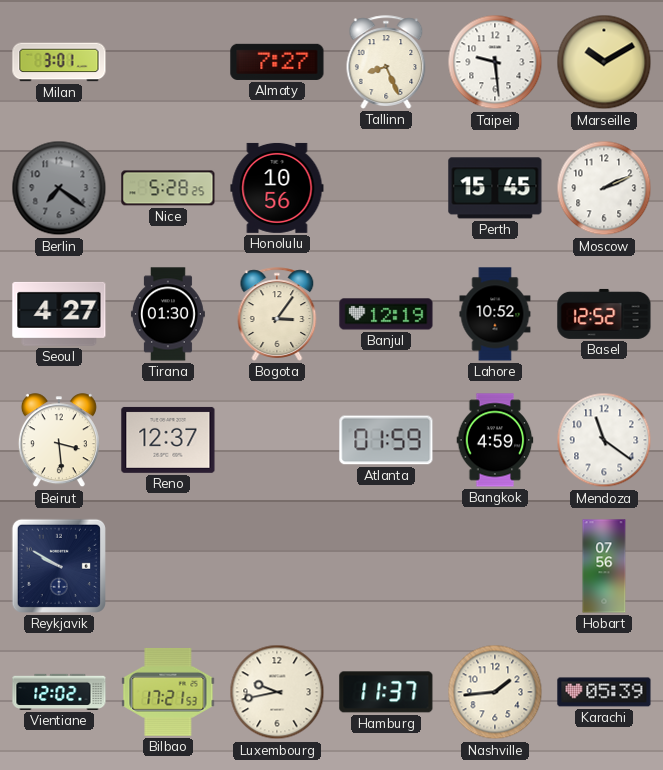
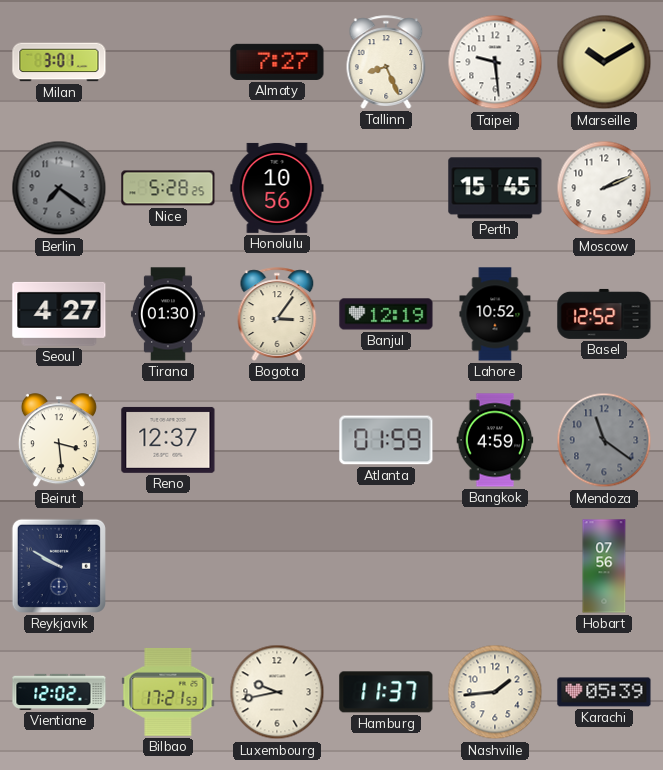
Mendoza dial: white -> grey (604, 440)
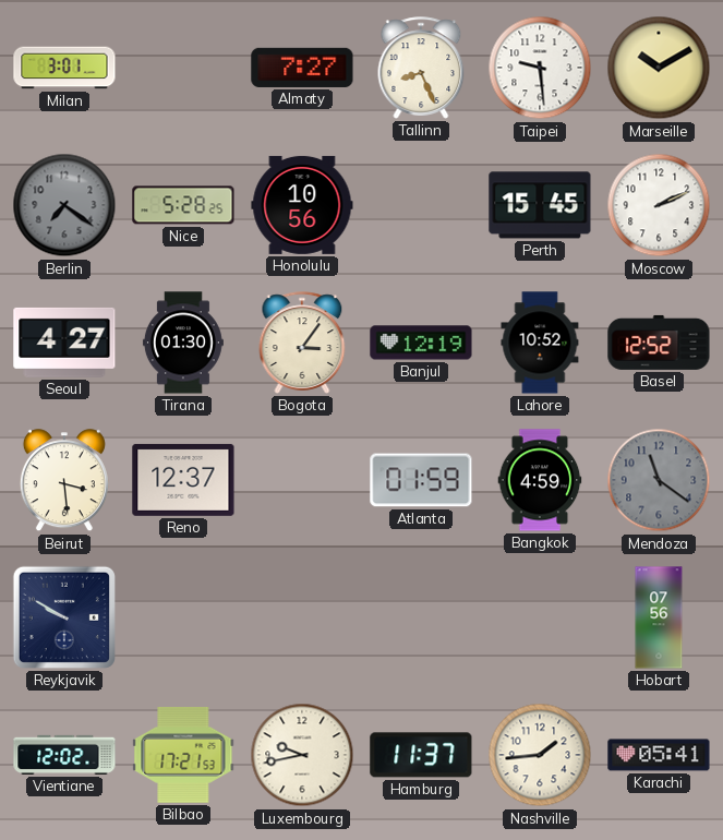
Karachi: 05:39 -> 05:41 (659, 755)
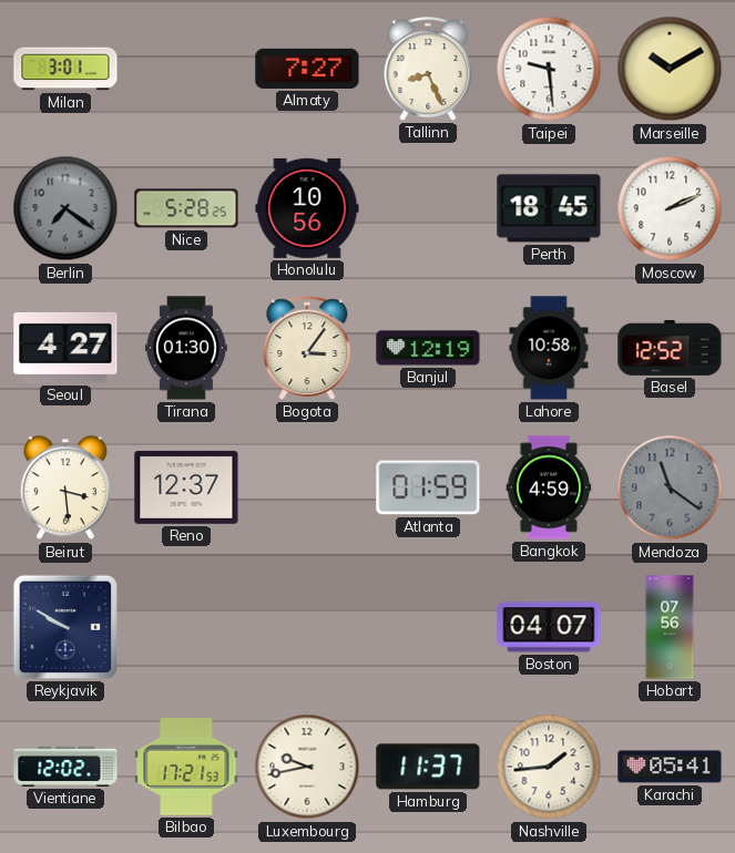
Perth: 15:45 -> 18:45 (549, 208)
Lahore: 10:52 -> 10:58 (549, 348)
Boston: none -> 04:07 (549, 627)
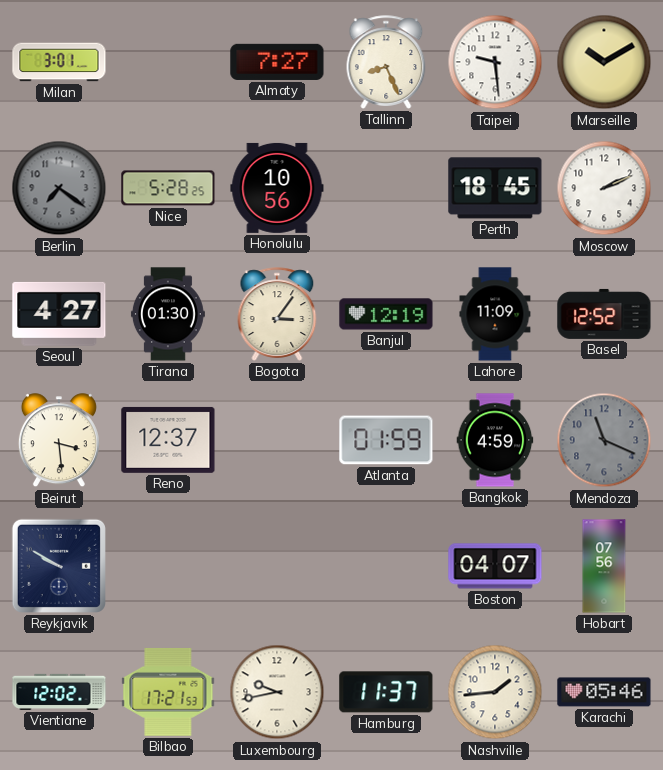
Lahore: 10:58 -> 11:09 (495, 314)
Mendoza: 11:21 -> 11:19 (604, 440)
Karachi: 05:41 -> 05:46 (604, 692)
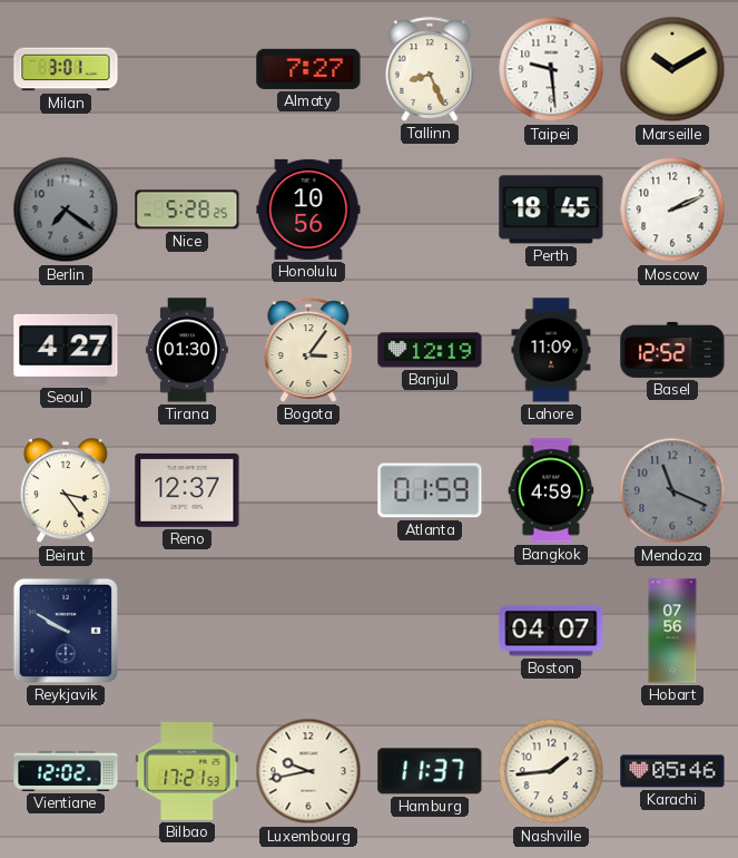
Beirut: 3:29 -> 3:24 (66, 491)
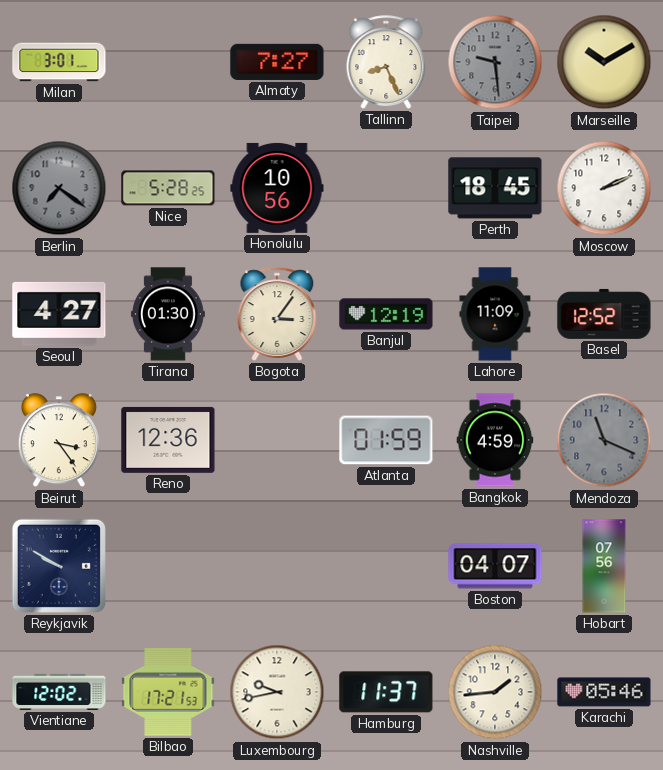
Taipei dial: white -> grey (495, 62)
Reno: 12:37 -> 12:36 (168, 440)
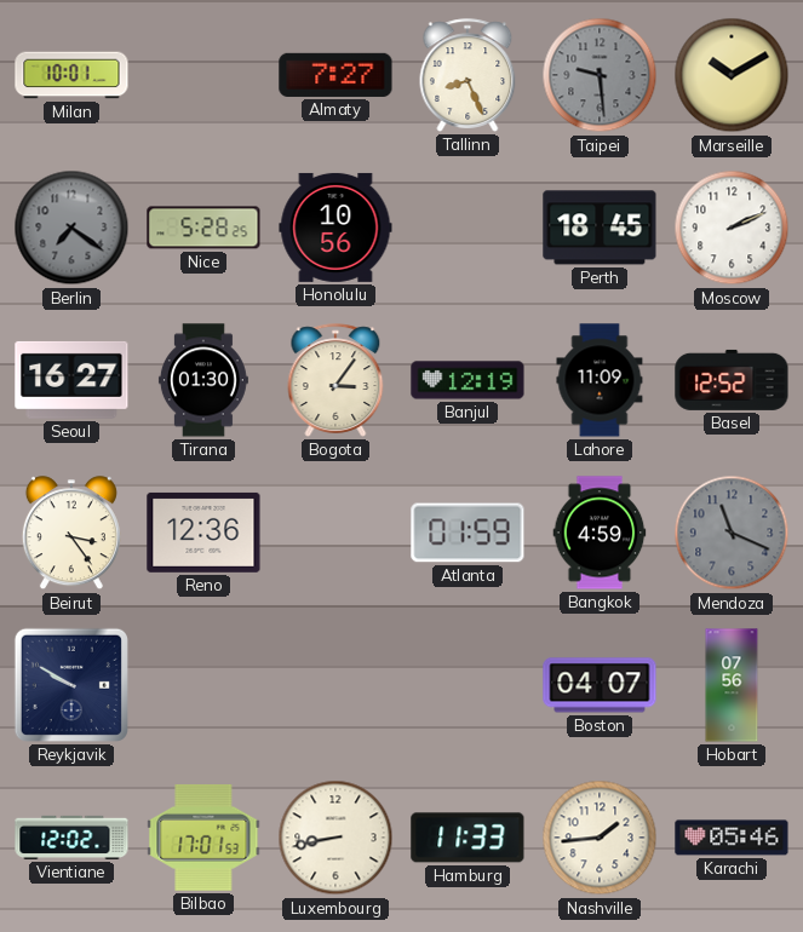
Milan: 3:01 -> 10:01 (71, 75)
Seoul: 4:27 -> 16:27 (71, 380)
Bilbao: 17:21 -> 17:01 (203, 838)
Luxembourg: 9:43 -> 8:43 (335, 838)
Hamburg: 11:37 -> 11:33 (468, 838)
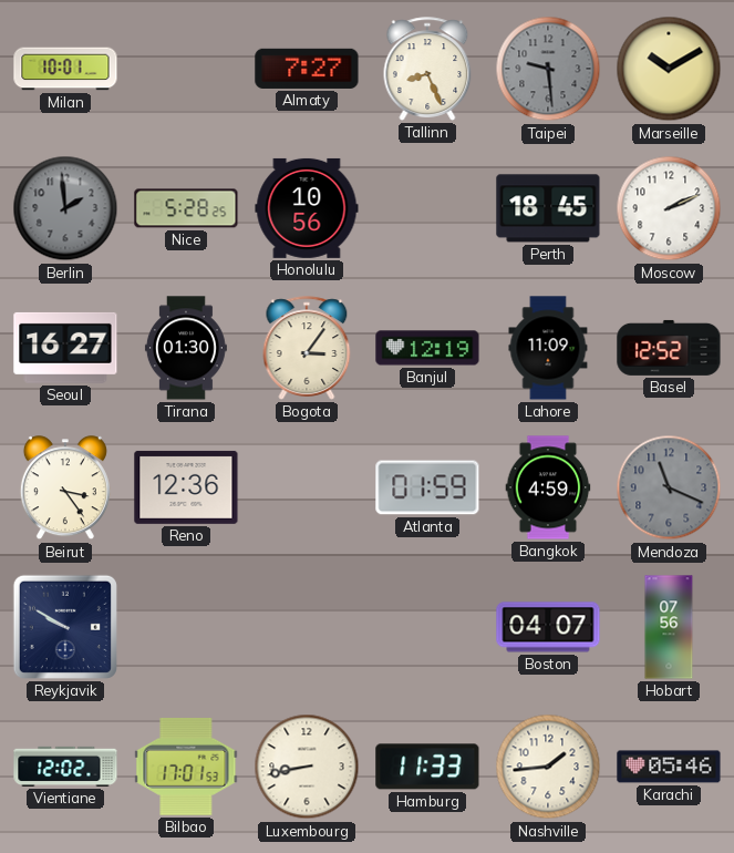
Berlin: 7:21 -> 1:59 (65, 208)
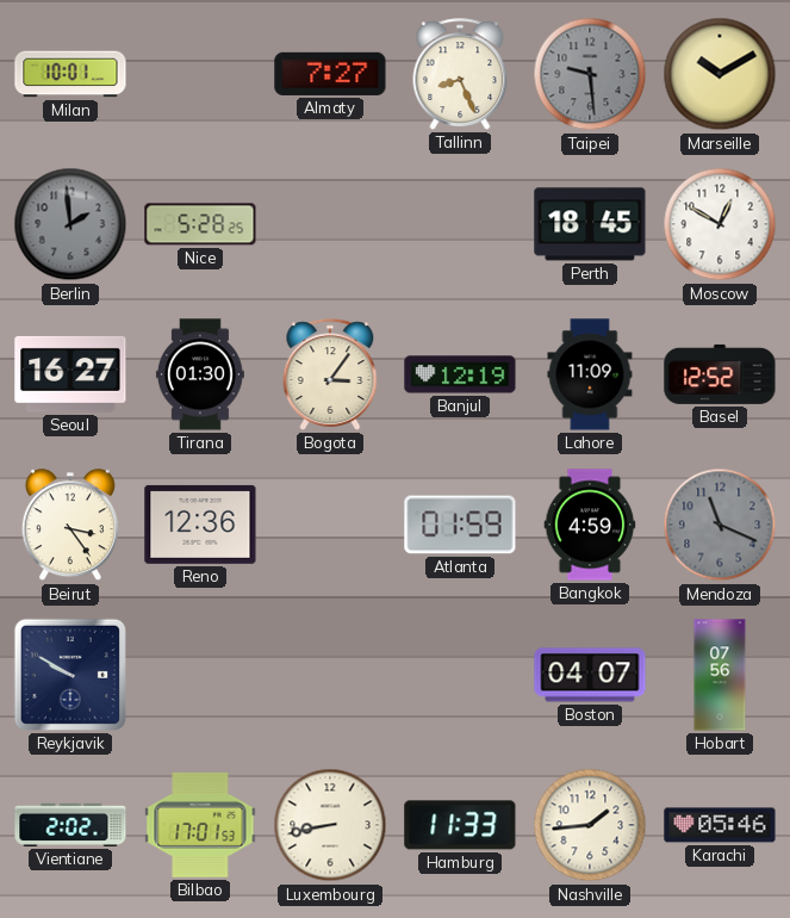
Honolulu: 10:56 -> none (307, 208)
Moscow: 2:11 -> 12:50 (720, 224)
Vientiane: 12:02 -> 2:02 (70, 825)
